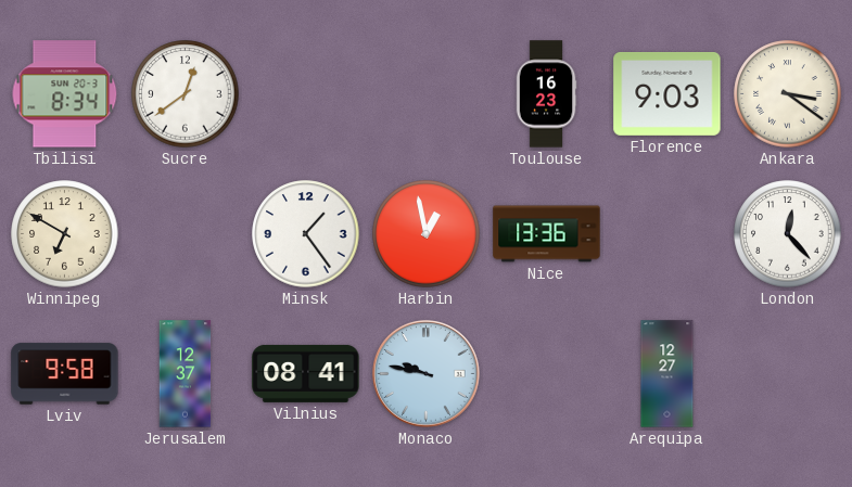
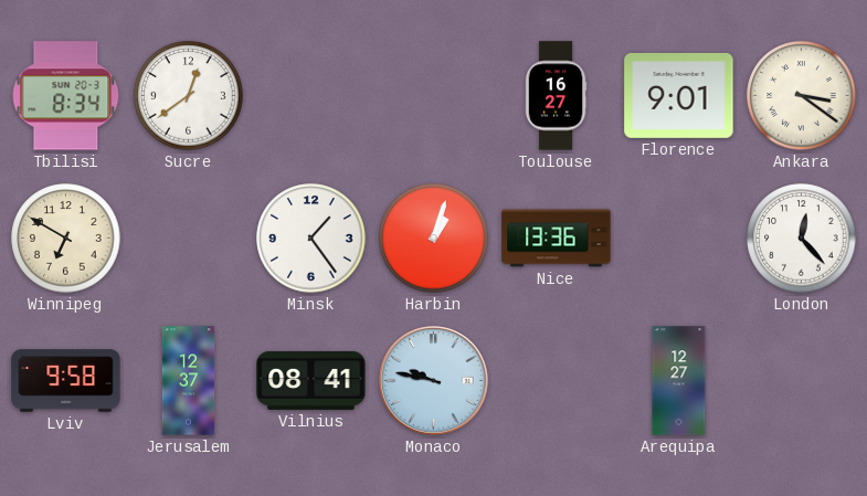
Toulouse: 16:23 -> 16:27 (556, 96)
Florence: 9:03 -> 9:01 (679, 95)
Harbin: 12:58 -> 1:03 (434, 239)
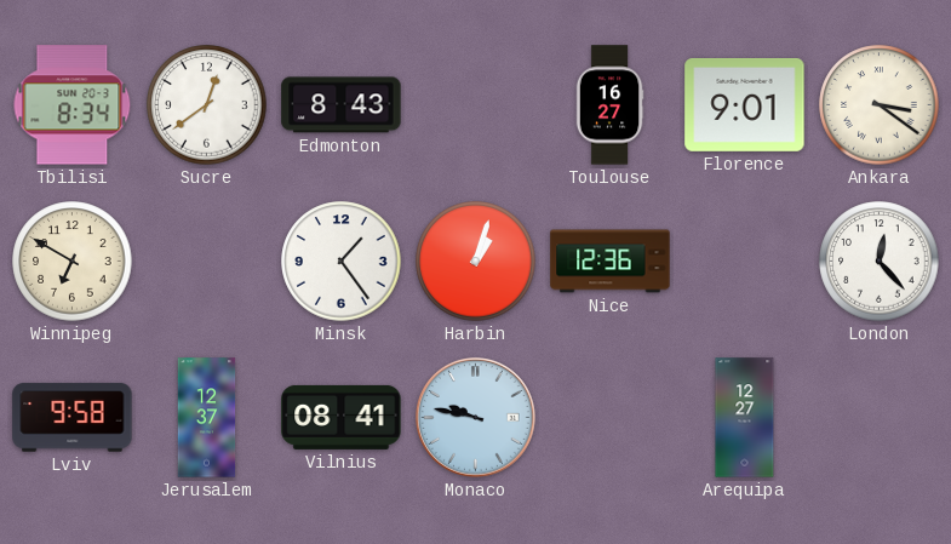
Edmonton: none -> 8:43 (342, 105)
Nice: 13:36 -> 12:36 (611, 262)
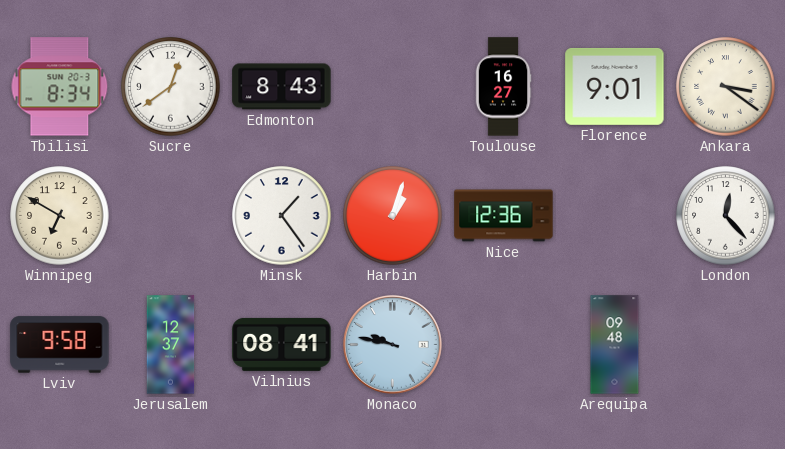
Arequipa: 12:27 -> 09:48 (615, 345)
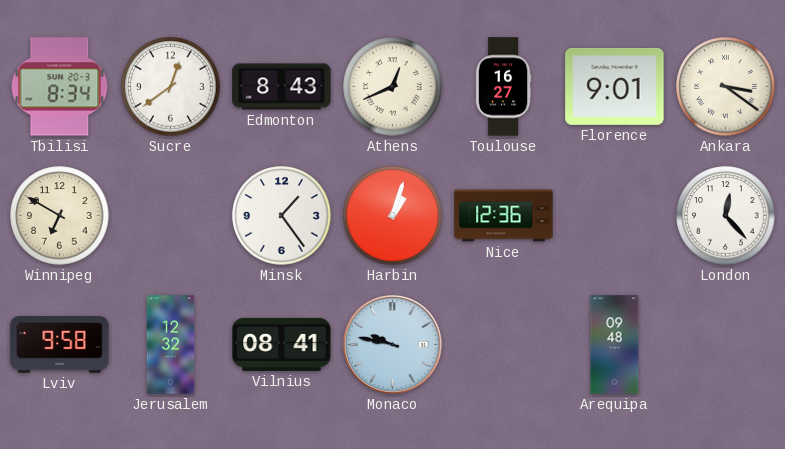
Athens: none -> 12:41 (393, 87)
Jerusalem: 12:37 -> 12:32 (171, 345)
